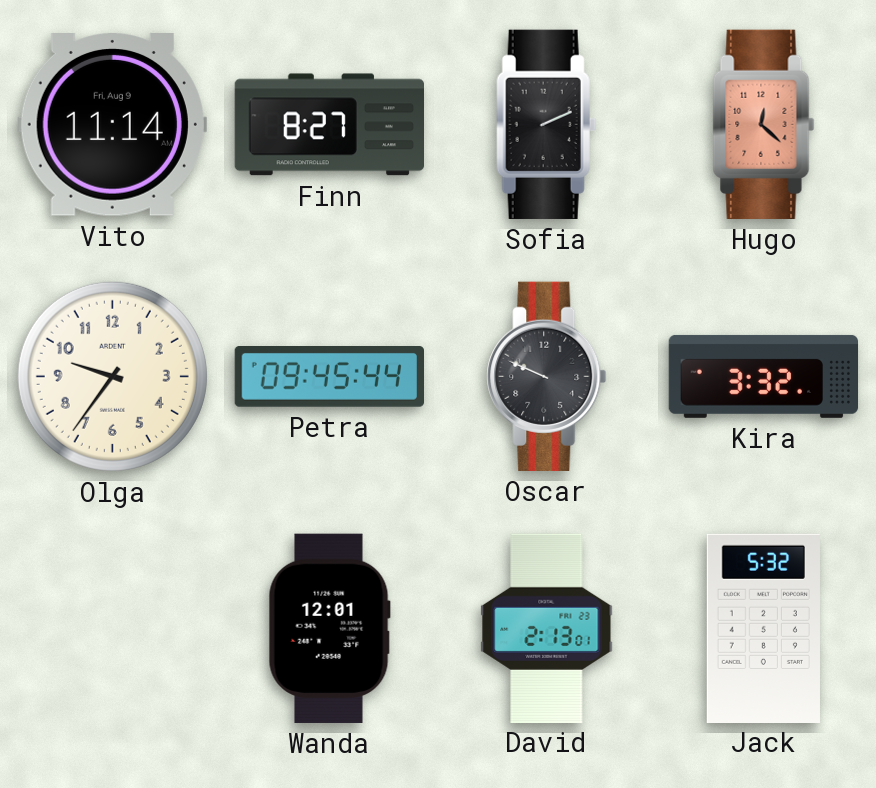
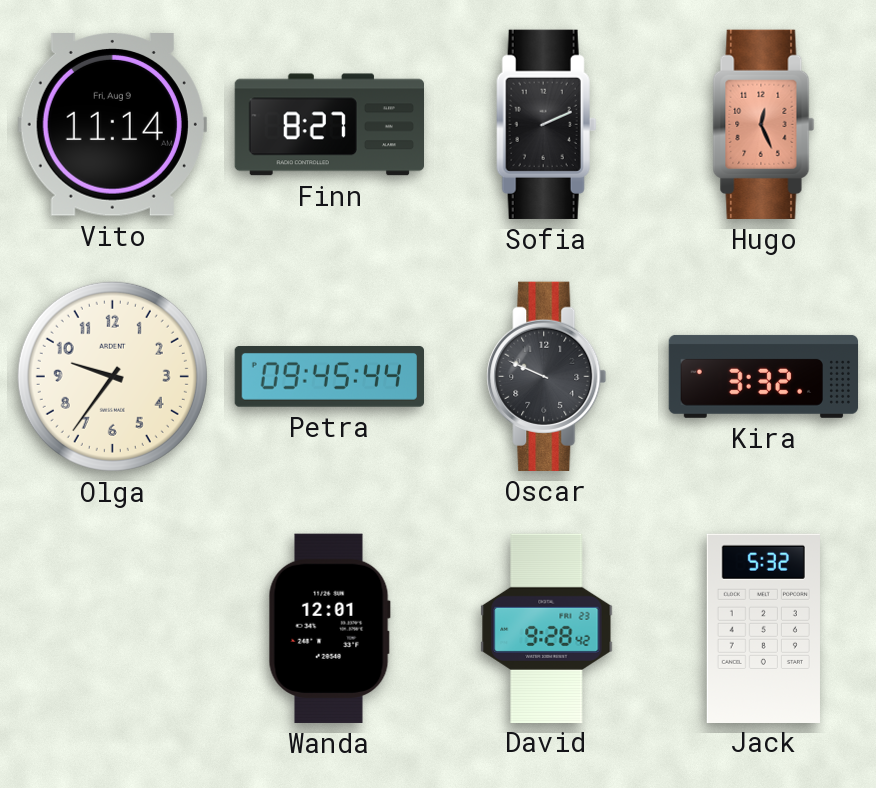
Hugo: 12:22 -> 12:26 (764, 124)
David: 2:13 -> 9:28 (547, 628)
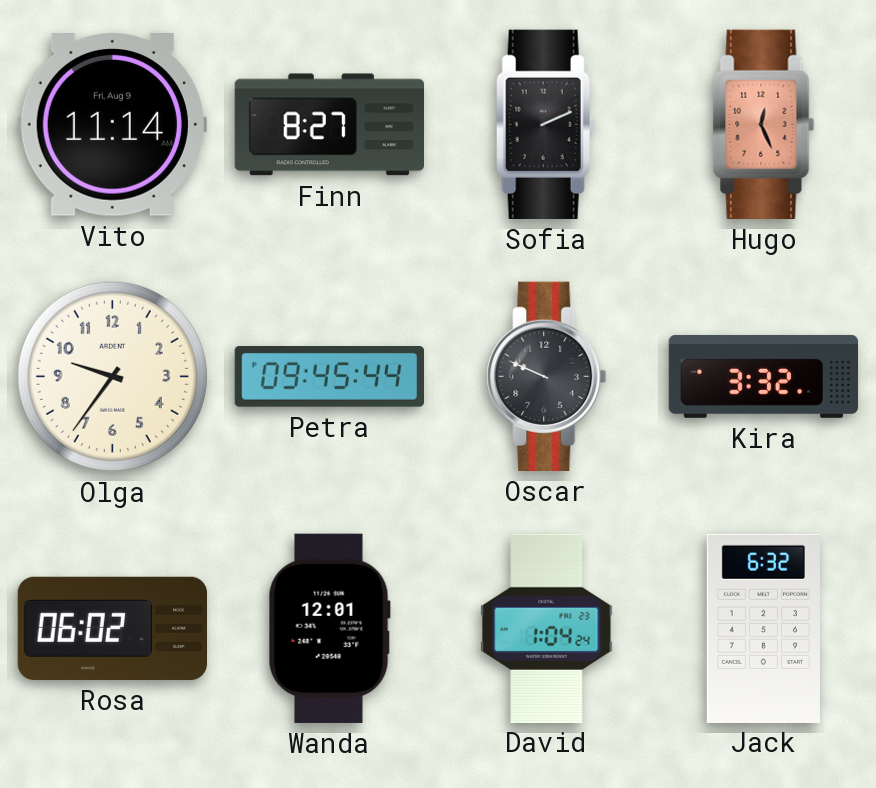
Rosa: none -> 06:02 (112, 628)
David: 9:28 -> 1:04 (547, 628)
Jack: 5:32 -> 6:32 (763, 628)
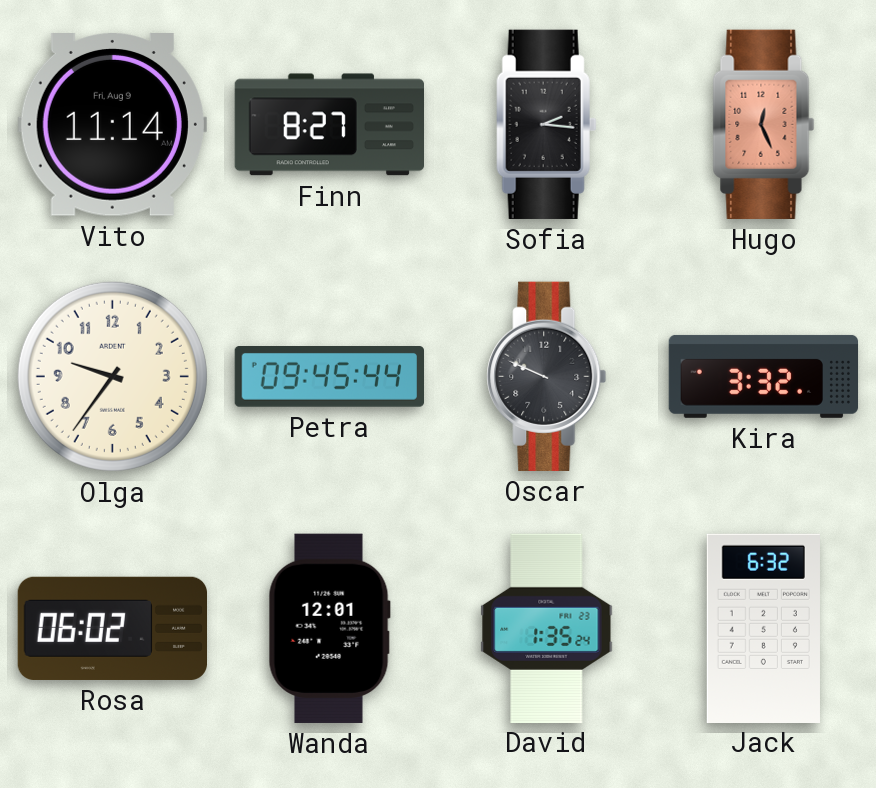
Sofia: 2:11 -> 2:16 (546, 124)
David: 1:04 -> 1:35 (547, 628)
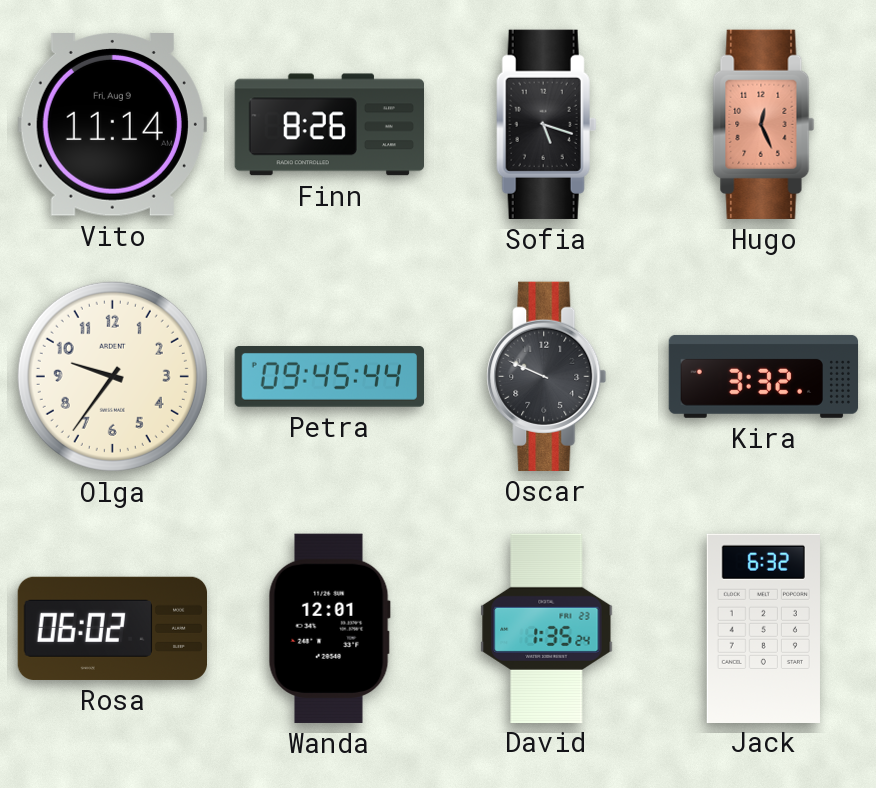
Finn: 8:27 -> 8:26 (329, 125)
Sofia: 2:16 -> 5:18 (546, 124)
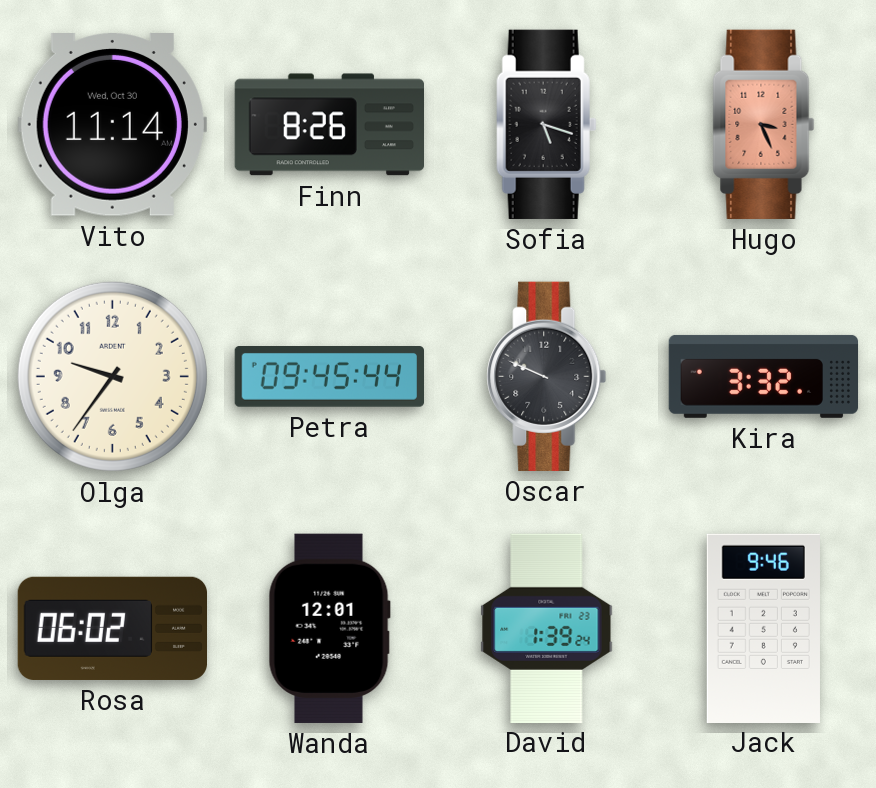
Vito date: Fri, Aug 9 -> Wed, Oct 30 (112, 125)
Hugo: 12:26 -> 3:26 (764, 124)
David: 1:35 -> 1:39 (547, 628)
Jack: 6:32 -> 9:46 (763, 628)
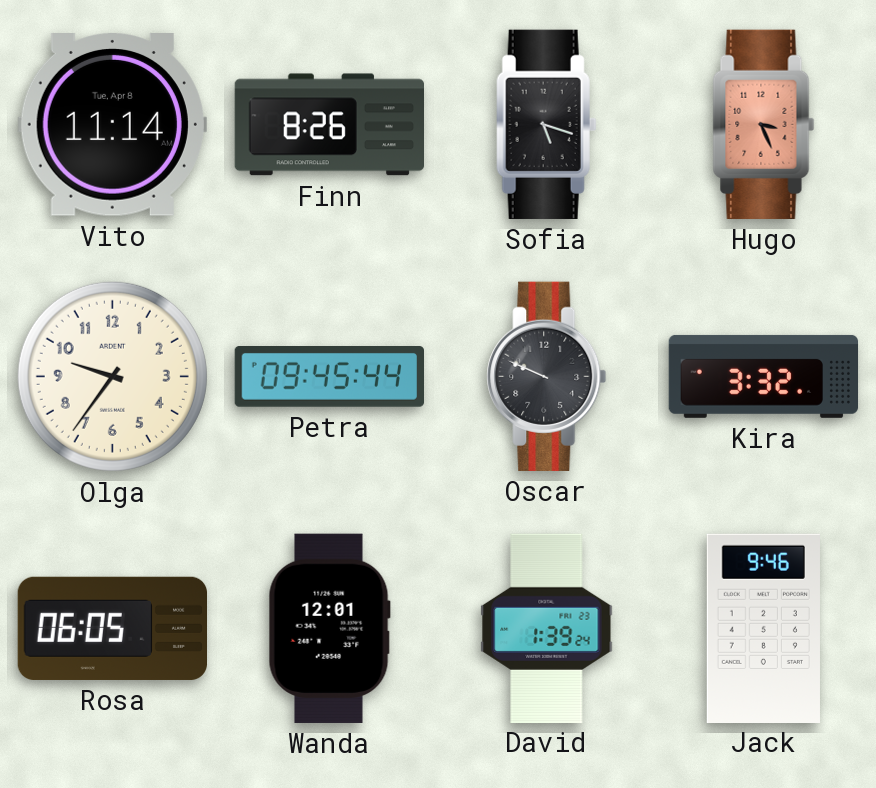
Vito date: Wed, Oct 30 -> Tue, Apr 8 (112, 125)
Rosa: 06:02 -> 06:05 (112, 628)
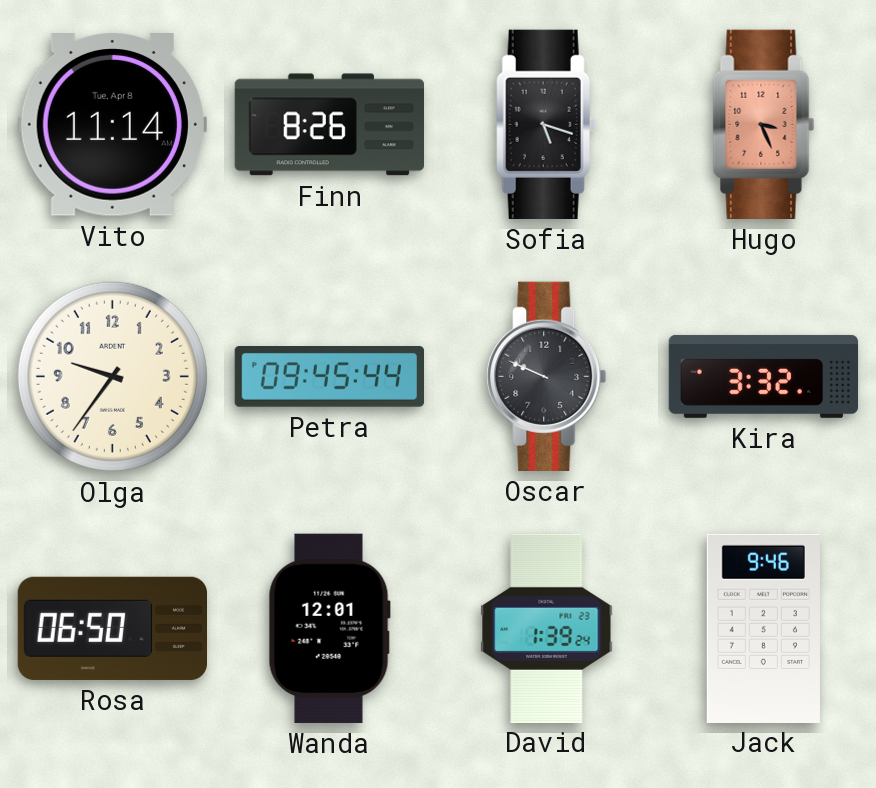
Rosa: 06:05 -> 06:50 (112, 628)
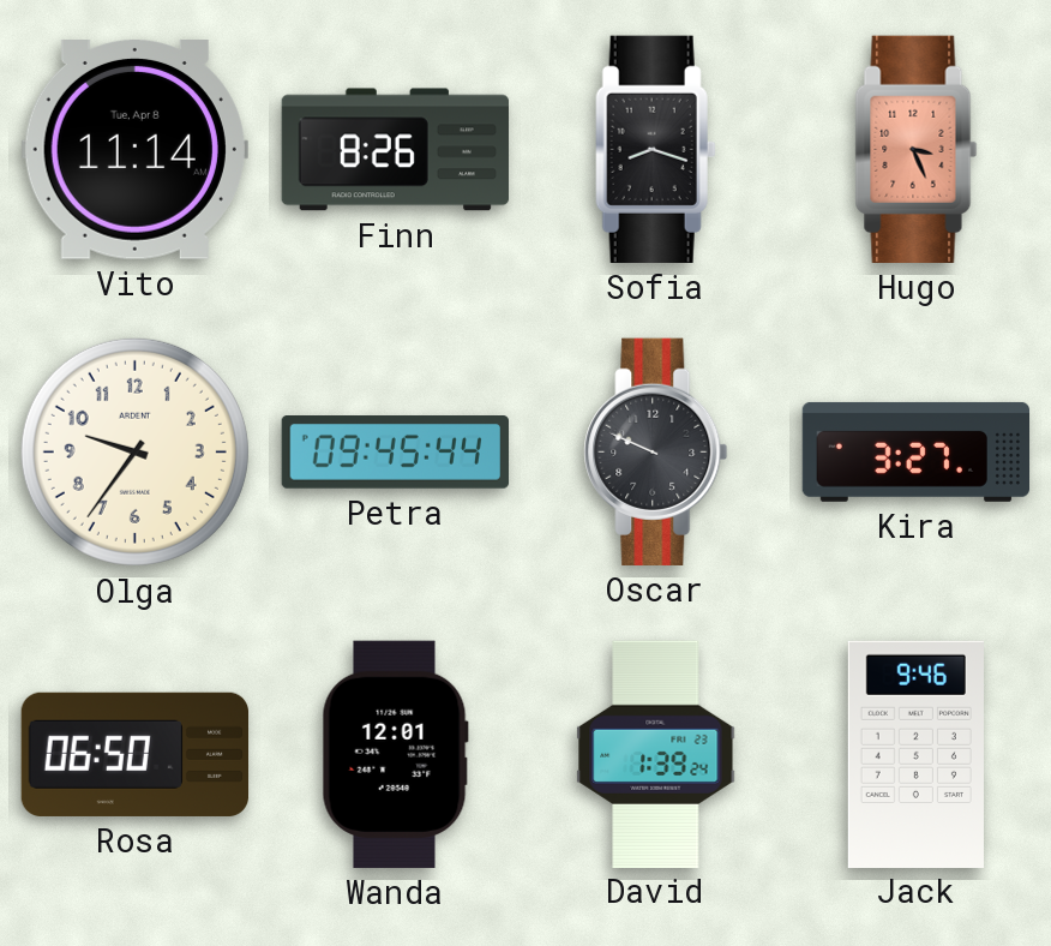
Sofia: 5:18 -> 8:18 (655, 149)
Kira: 3:32 -> 3:27 (917, 451)
